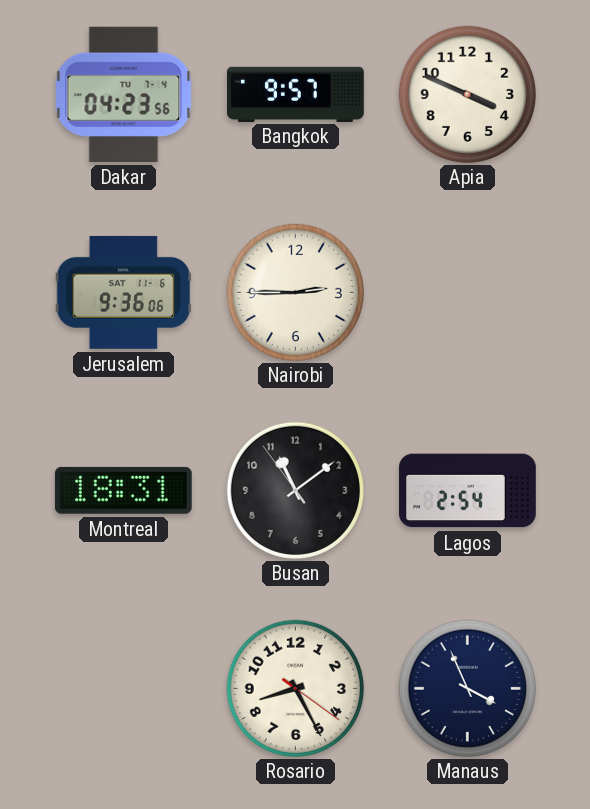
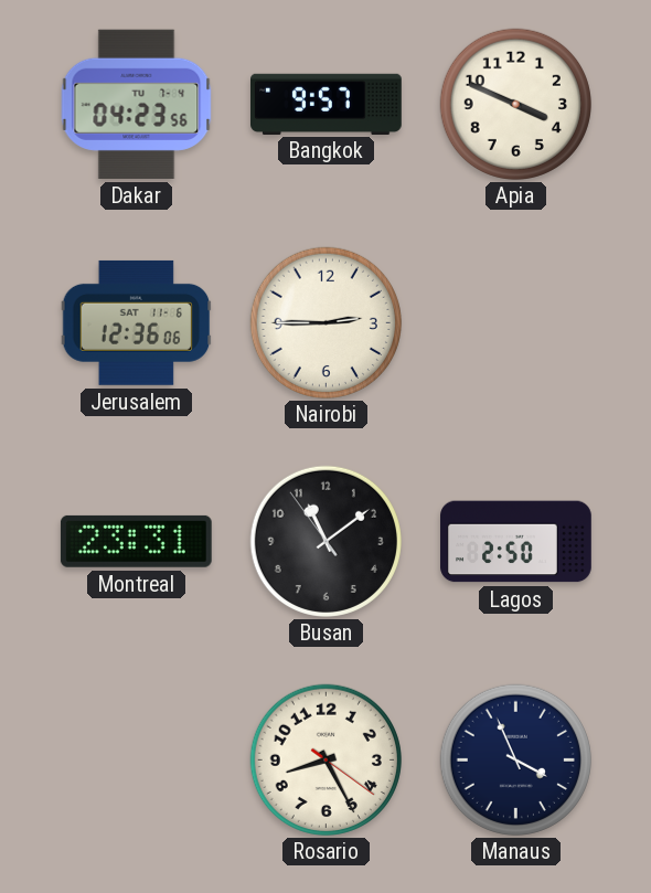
Jerusalem: 9:36 -> 12:36 (137, 322)
Montreal: 18:31 -> 23:31 (136, 541)
Lagos: 2:54 -> 2:50 (516, 542)
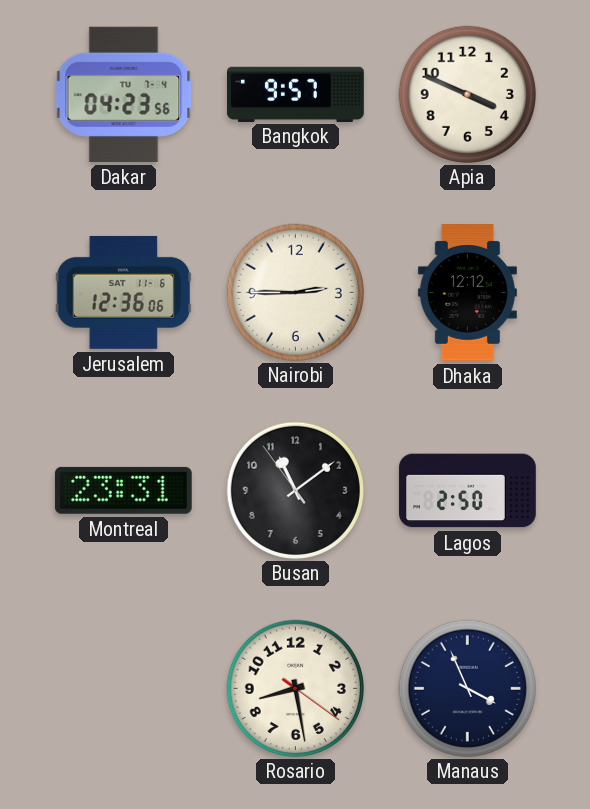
Dhaka: none -> 12:12 (467, 293)
Rosario: 8:25 -> 8:28 (295, 688)
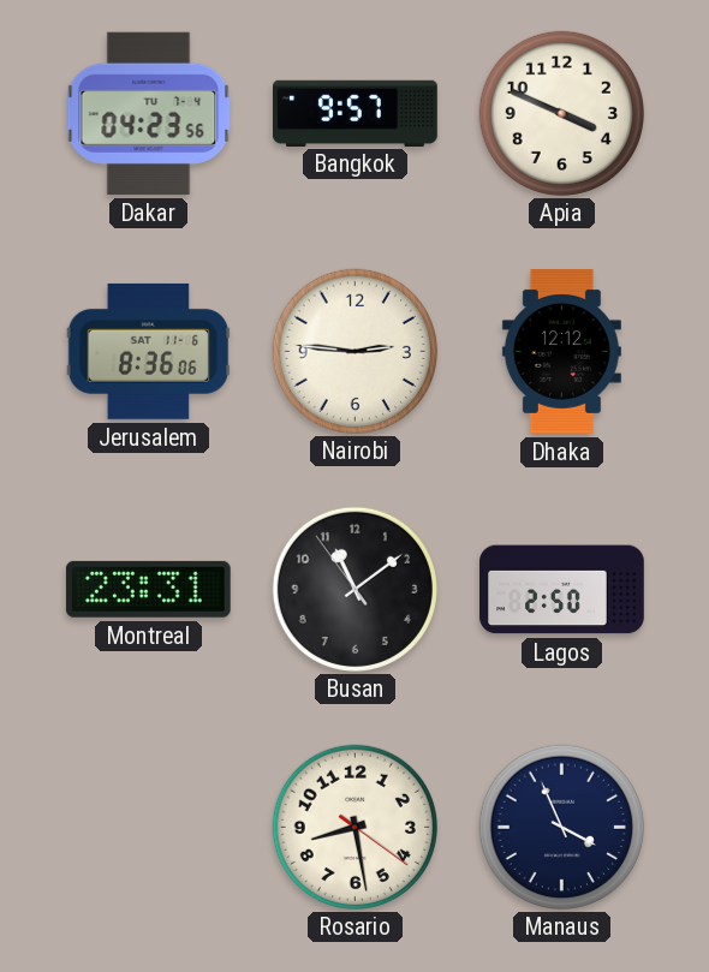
Jerusalem: 12:36 -> 8:36 (149, 351)
Nairobi: 2:45 -> 2:46 (354, 351)
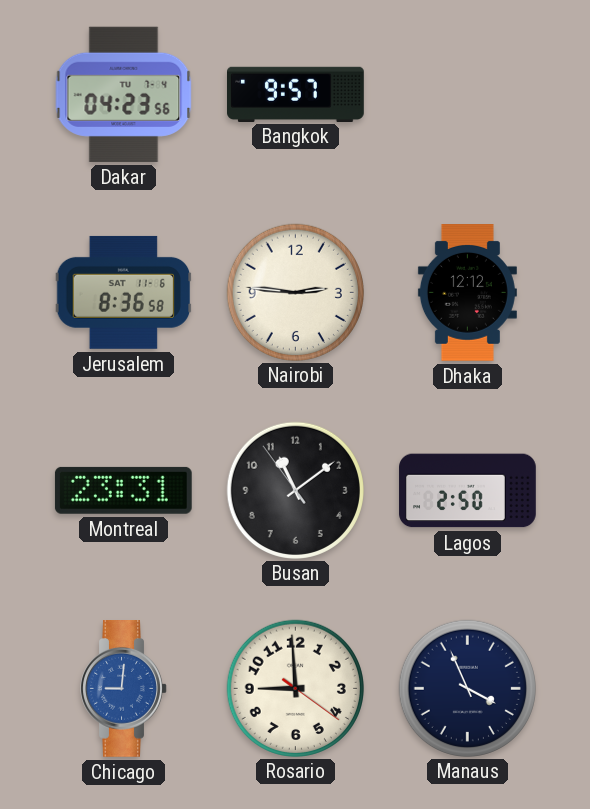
Apia: 3:49 -> none (561, 113)
Jerusalem: 8:36:06 -> 8:36:58 (124, 292)
Chicago: none -> 9:01 (124, 689)
Rosario: 8:28 -> 8:59 (295, 688)
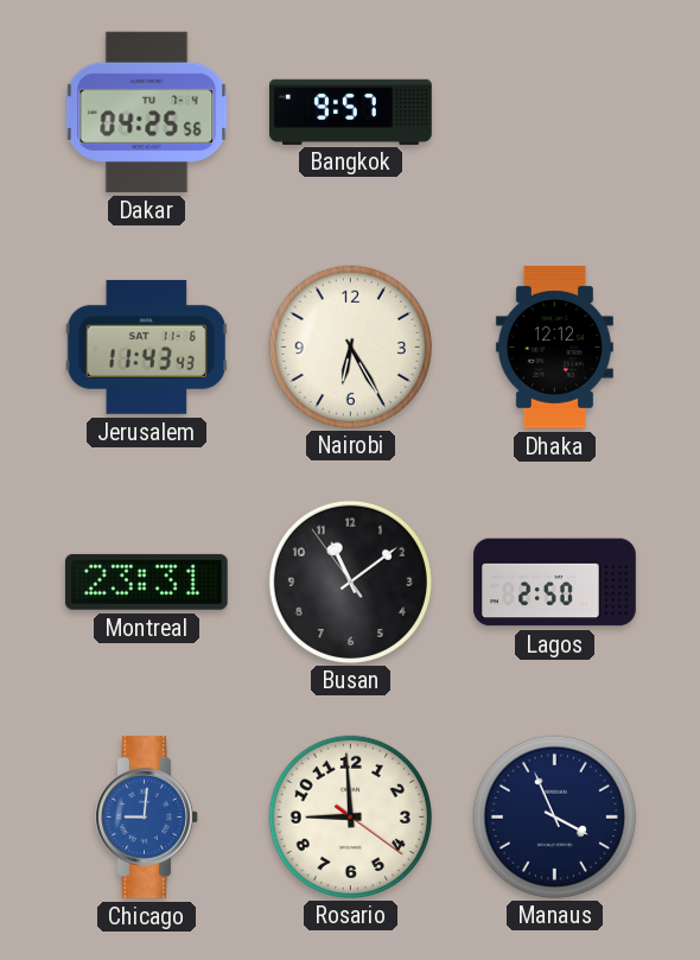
Dakar: 04:23 -> 04:25 (147, 112)
Jerusalem: 8:36 -> 11:43 (147, 347)
Nairobi: 2:46 -> 6:25 (350, 347)
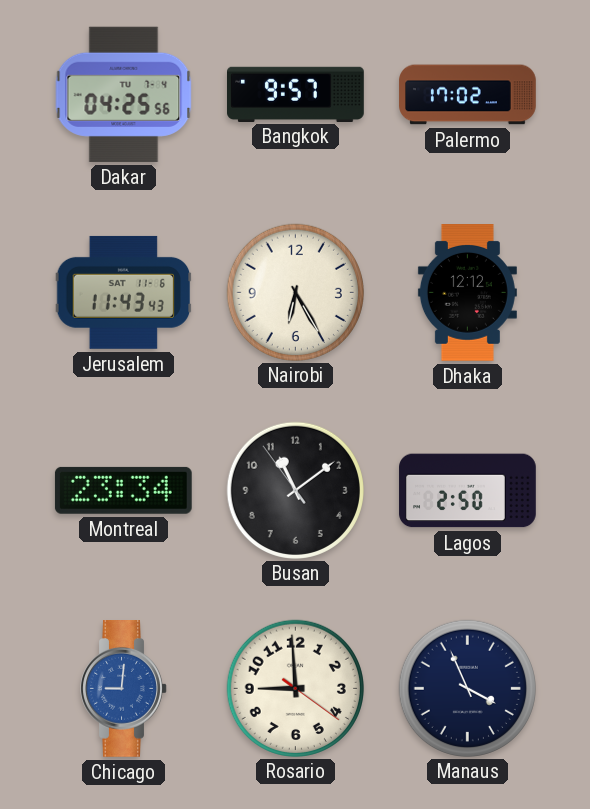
Palermo: none -> 17:02 (468, 95)
Montreal: 23:31 -> 23:34 (123, 490)
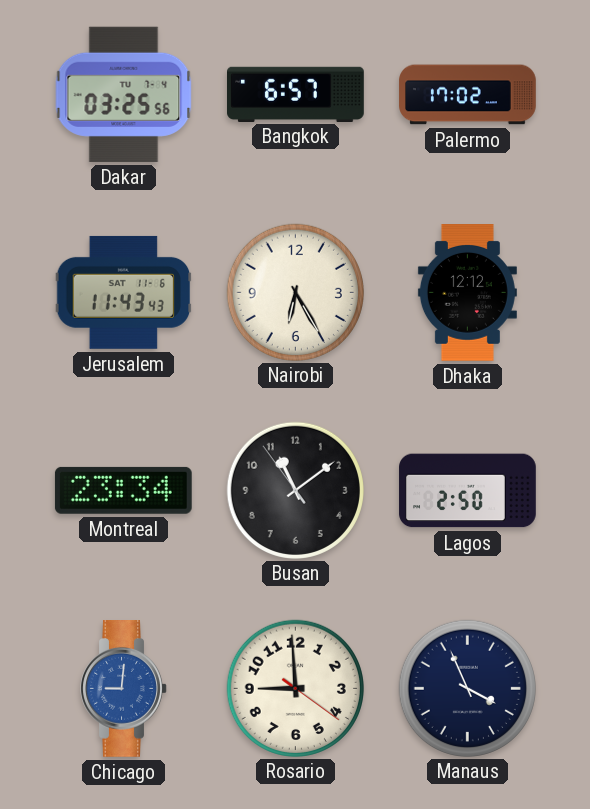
Dakar: 04:25 -> 03:25 (124, 94)
Bangkok: 9:57 -> 6:57 (296, 94)
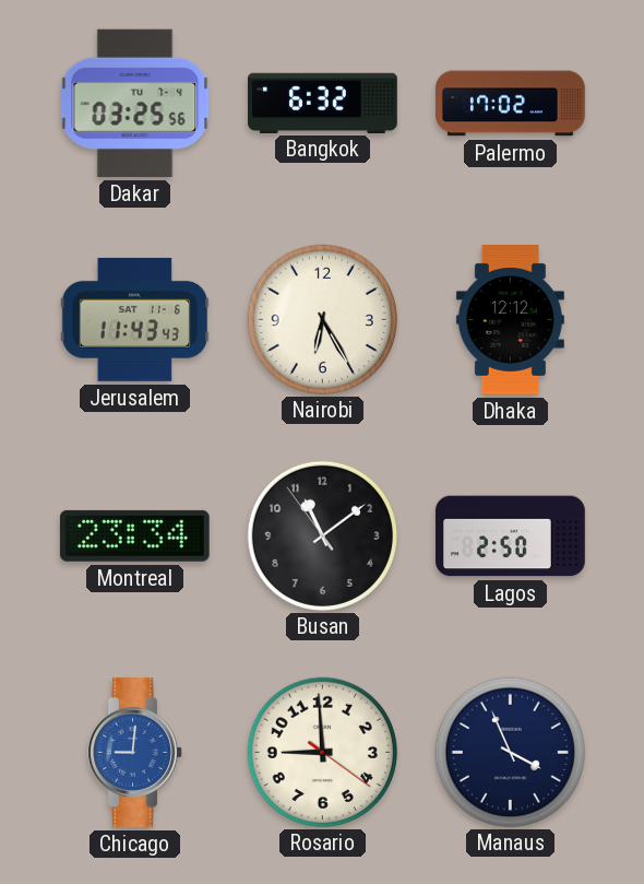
Bangkok: 6:57 -> 6:32 (323, 103)
